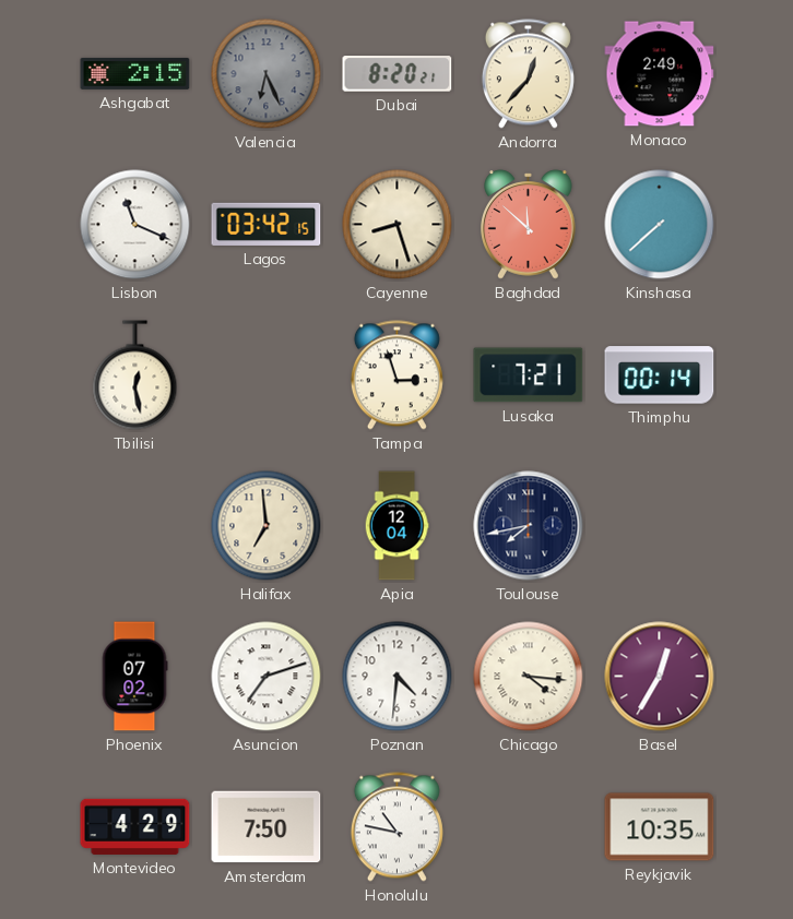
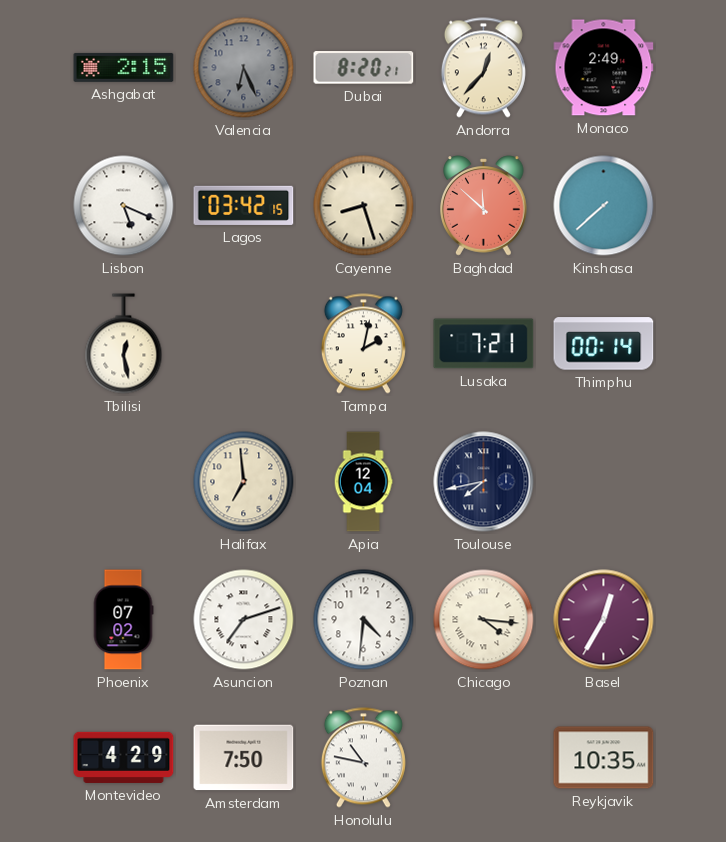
Lisbon: 11:19 -> 5:19 (124, 206)
Tampa: 2:57 -> 2:02 (363, 344)
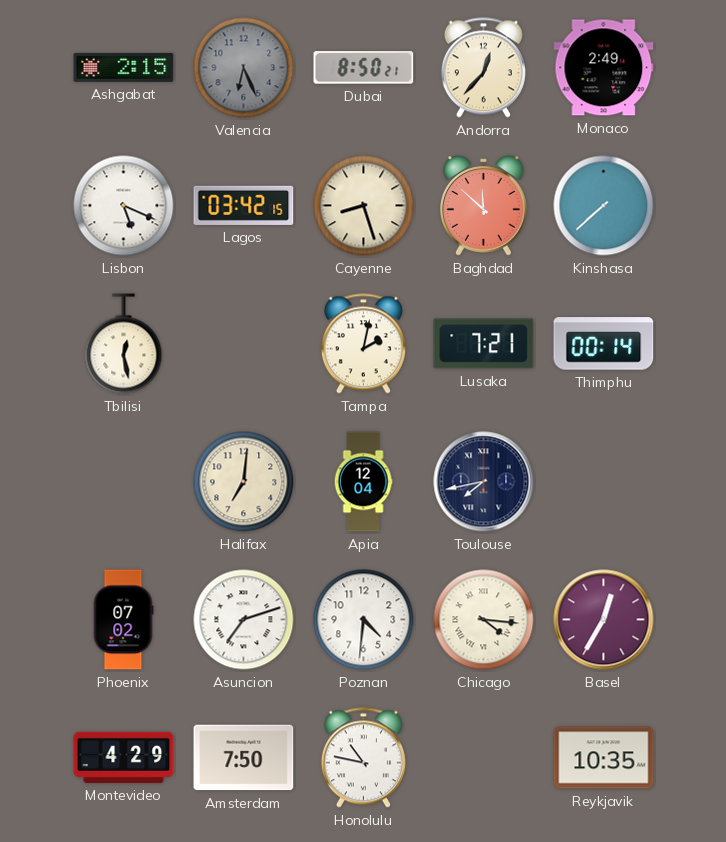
Dubai: 8:20 -> 8:50 (364, 68)
Halifax: 6:59 -> 7:01 (244, 482)
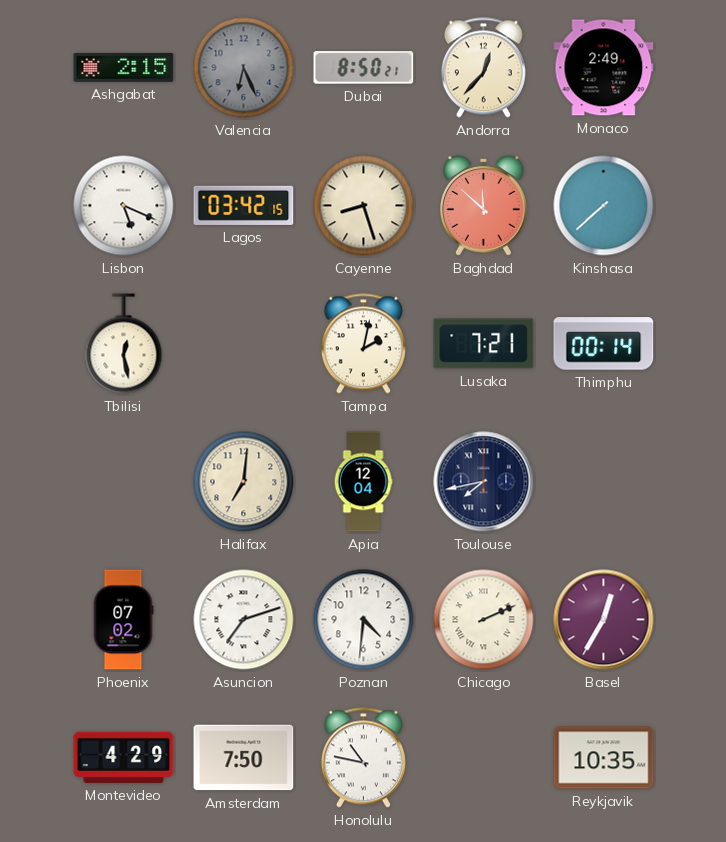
Chicago: 4:16 -> 2:11 (484, 620)
